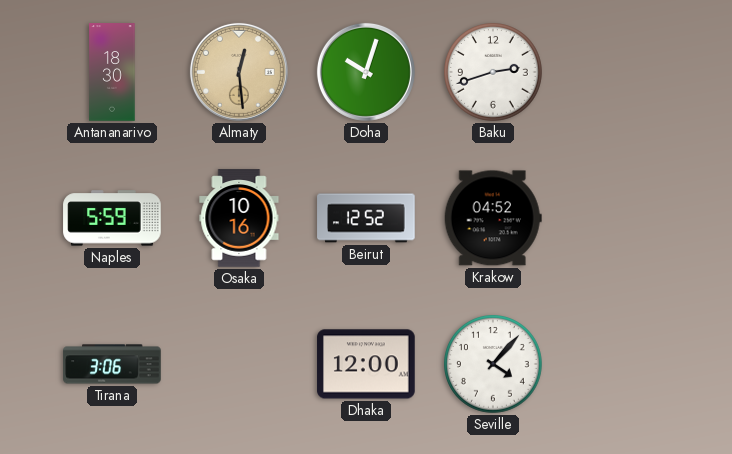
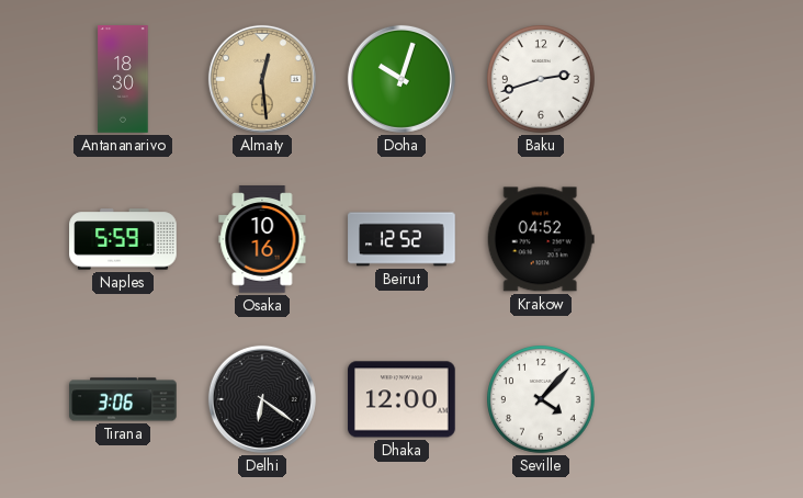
Delhi: none -> 6:21 (262, 399)
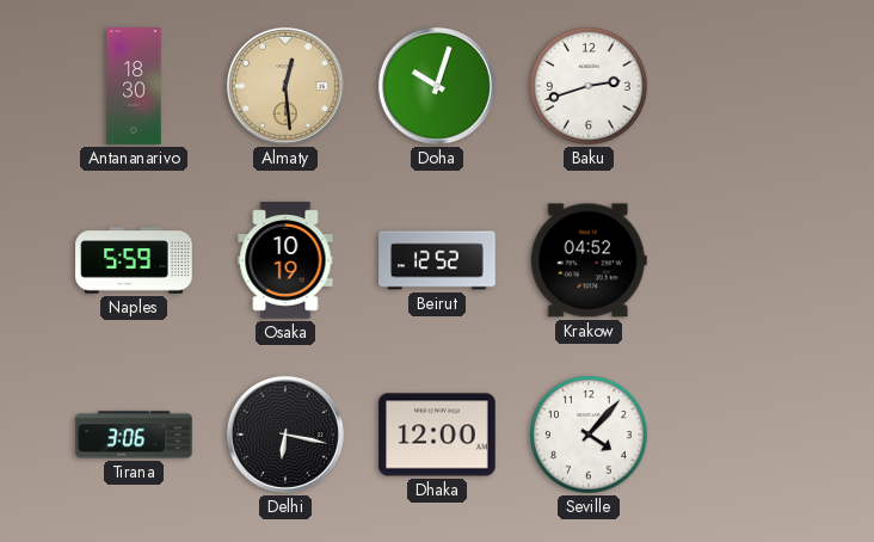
Osaka: 10:16 -> 10:19 (285, 260)
Delhi: 6:21 -> 6:17 (285, 435)
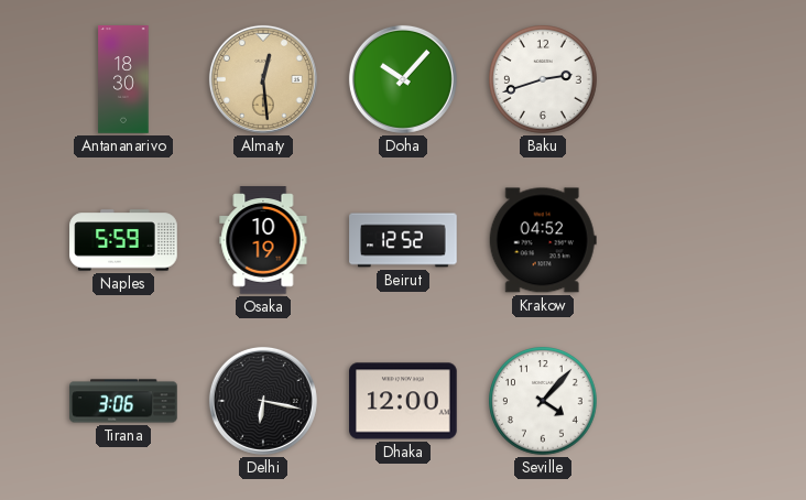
Doha: 10:03 -> 10:07 (403, 79)
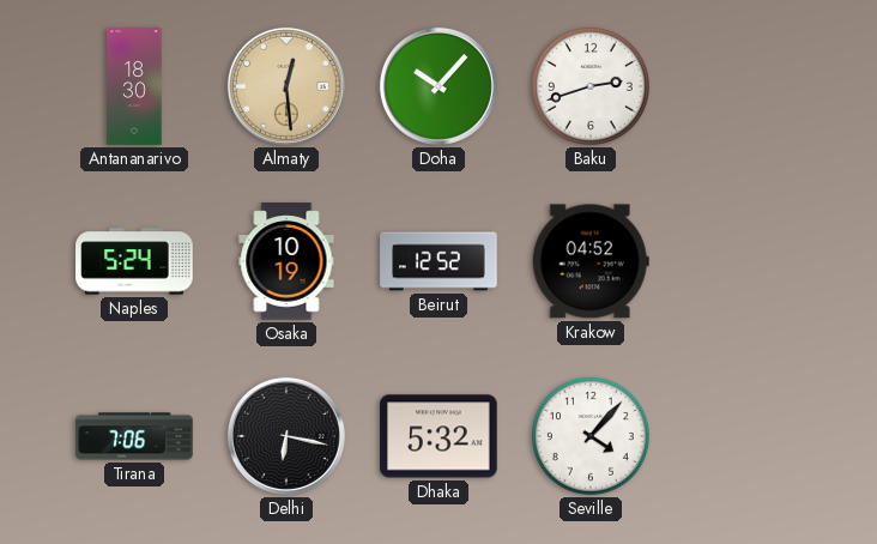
Naples: 5:59 -> 5:24 (134, 261)
Tirana: 3:06 -> 7:06 (134, 436)
Dhaka: 12:00 -> 5:32 (438, 436)
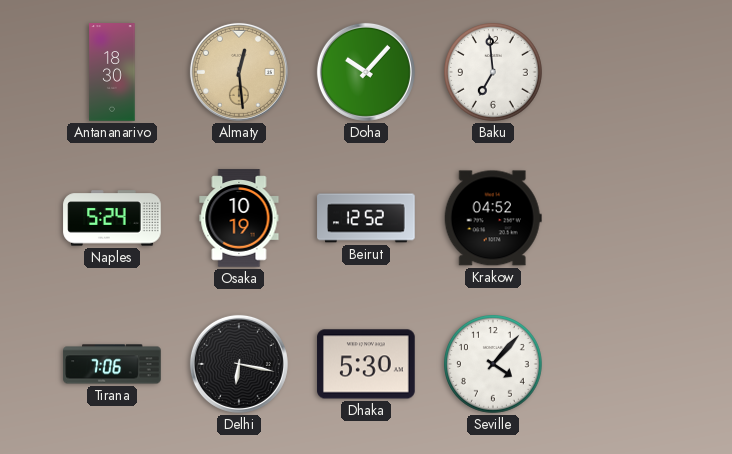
Baku: 2:42 -> 6:59 (494, 73)
Dhaka: 5:32 -> 5:30 (366, 364)
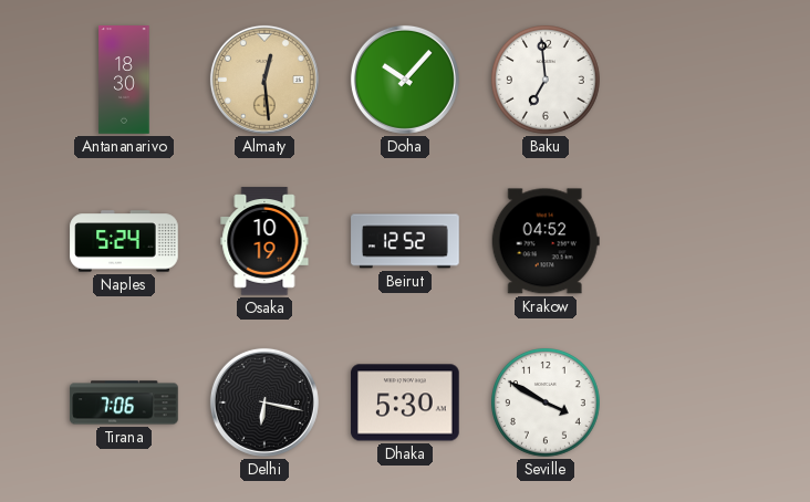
Seville: 4:07 -> 3:50 (547, 404)
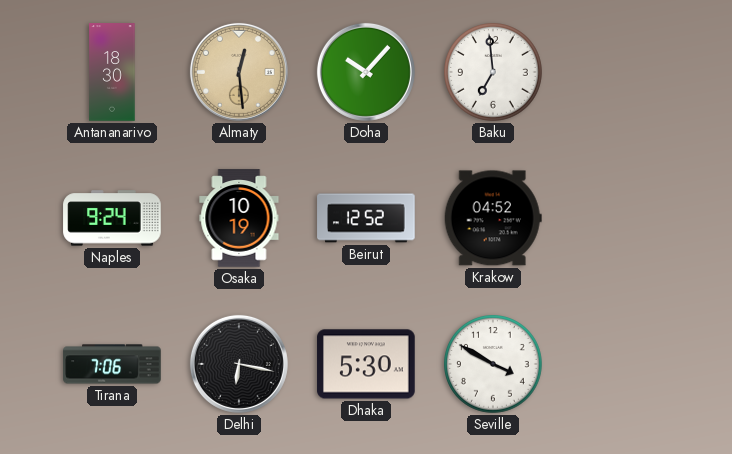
Naples: 5:24 -> 9:24 (112, 218)
